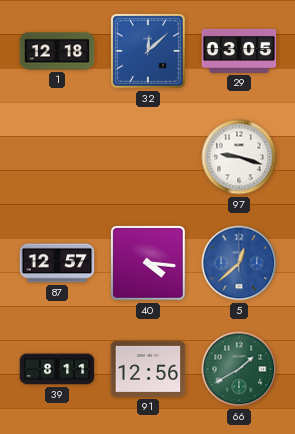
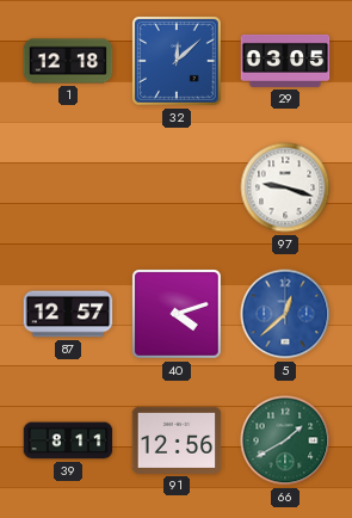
40: 4:16 -> 4:12 (178, 315)
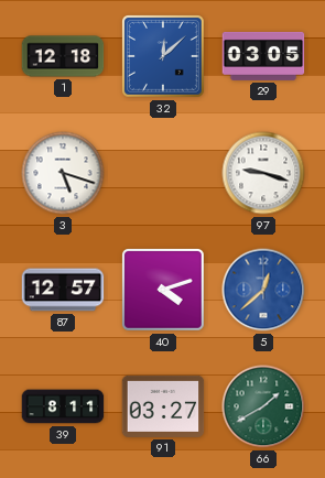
3: none -> 5:18 (63, 173)
91: 12:56 -> 03:27 (163, 406)
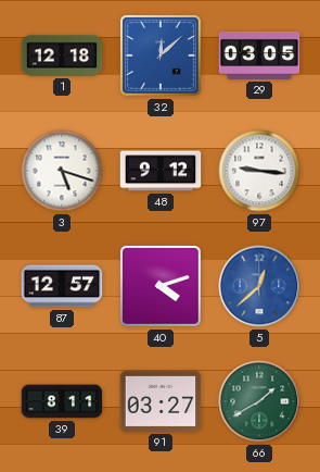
48: none -> 9:12 (161, 171)
97: 9:18 -> 9:16 (259, 171)
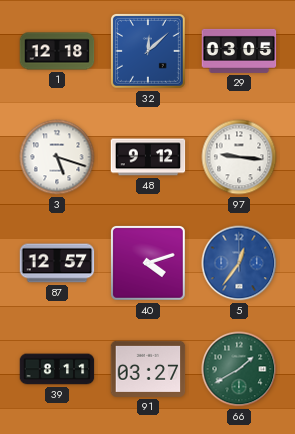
5: 12:38 -> 12:36 (239, 263)
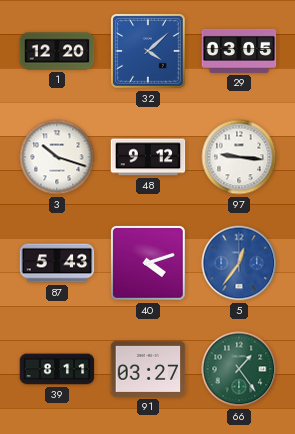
1: 12:18 -> 12:20 (57, 51)
32: 12:08 -> 4:08 (149, 52)
3: 5:18 -> 10:18 (57, 157)
87: 12:57 -> 5:43 (57, 263)
66: 1:40 -> 1:24 (239, 369)
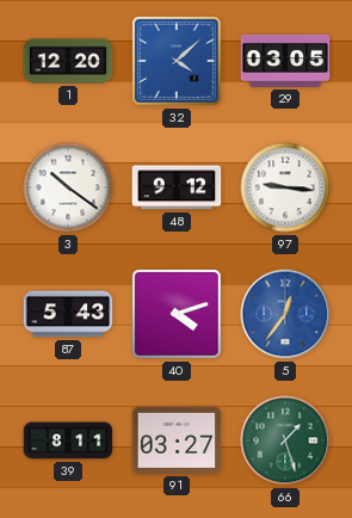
3: 10:18 -> 10:21 (68, 187)
66: 1:24 -> 1:27 (285, 440)
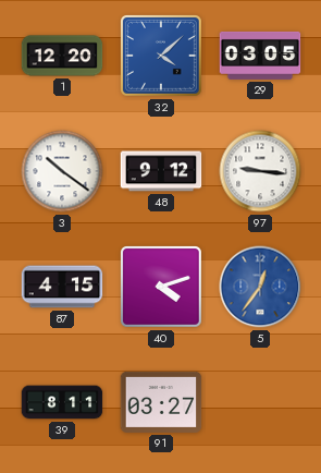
87: 5:43 -> 4:15 (62, 287)
66: 1:27 -> none (285, 440)
